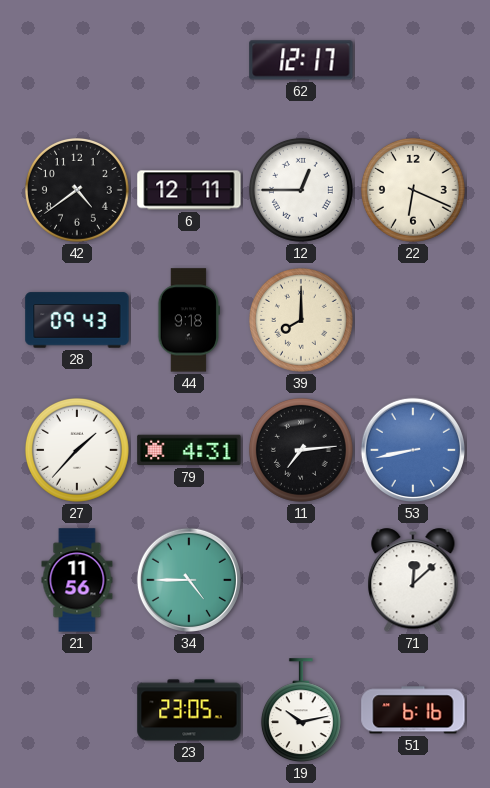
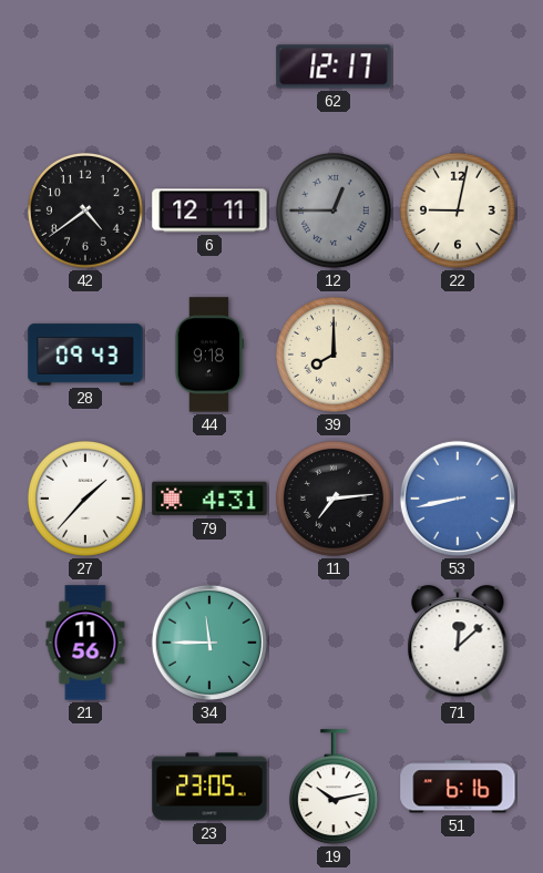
12 dial: white -> grey (334, 210)
22: 6:19 -> 9:02 (458, 210)
34: 4:45 -> 11:45 (209, 643)
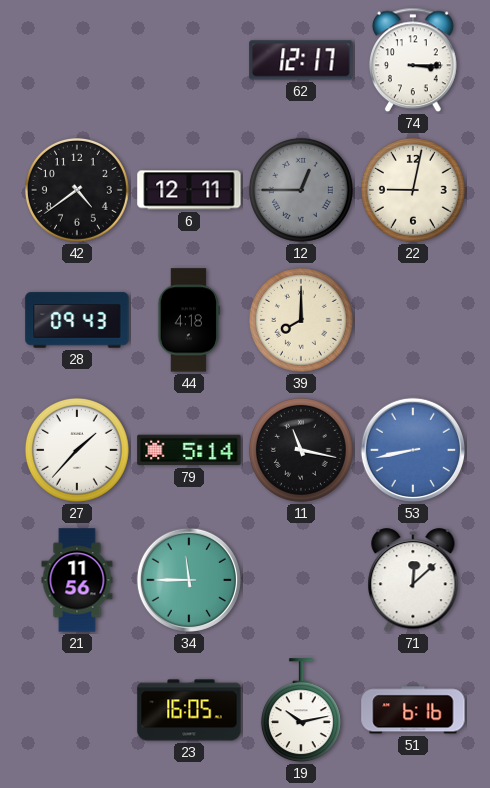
74: none -> 3:15 (413, 60)
44: 9:18 -> 4:18 (188, 320)
79: 4:31 -> 5:14 (189, 450)
11: 7:14 -> 11:17 (301, 450)
23: 23:05 -> 16:05 (189, 710)
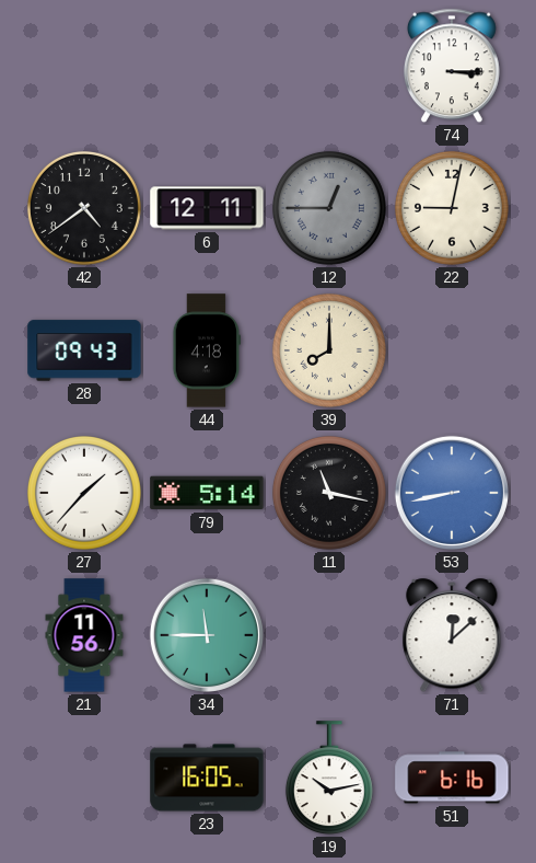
62: 12:17 -> none (301, 60)
